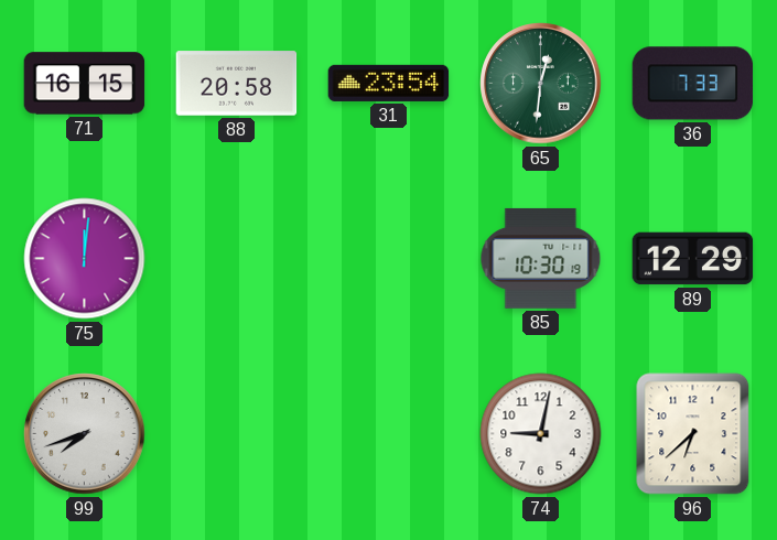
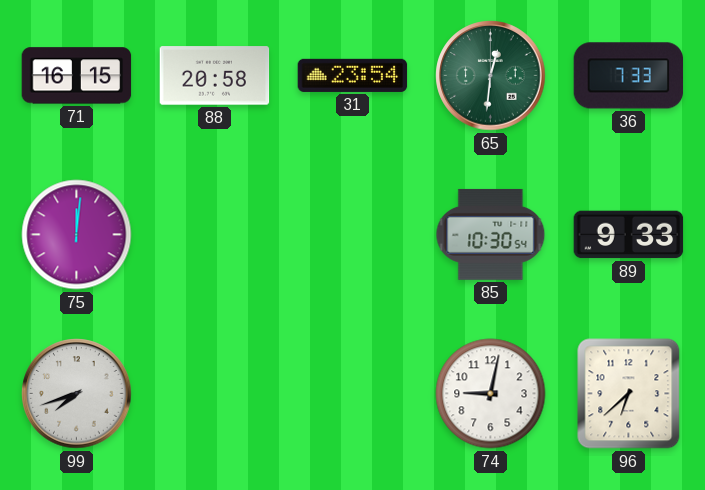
85: 10:30:19 -> 10:30:54 (491, 234)
89: 12:29 -> 9:33 (629, 235)
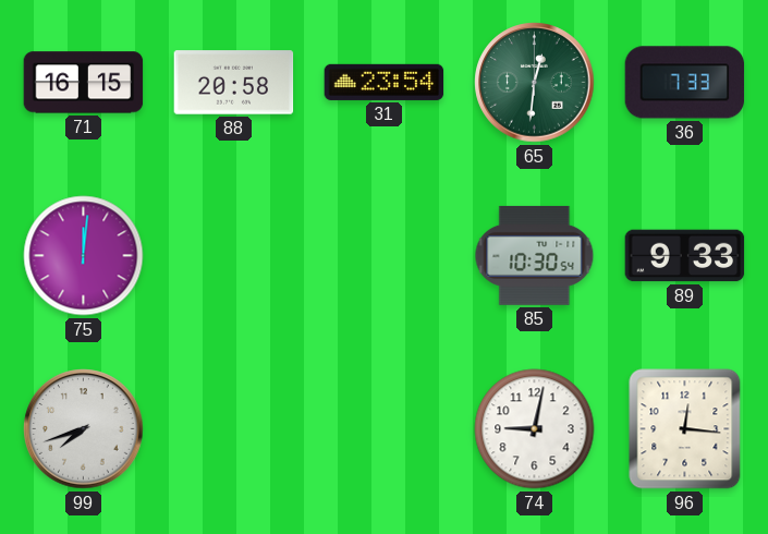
96: 6:38 -> 12:16 (685, 429)
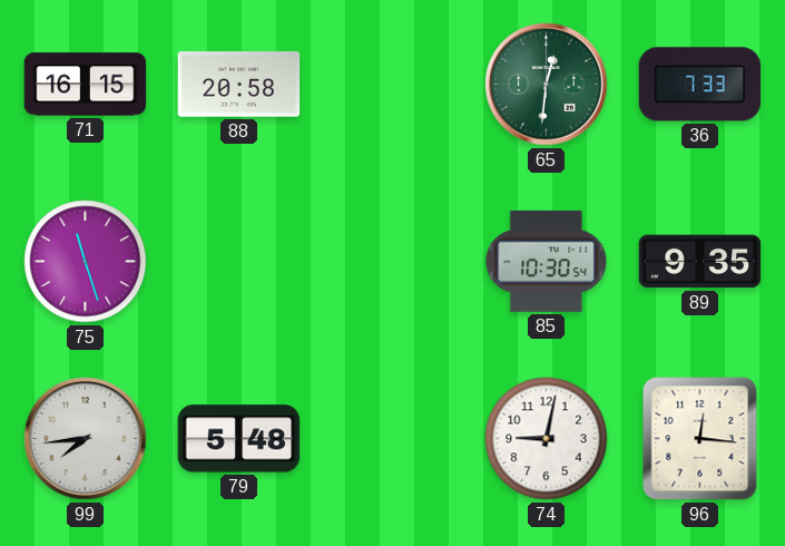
31: 23:54 -> none (385, 82)
75: 12:01 -> 11:27 (86, 262)
89: 9:33 -> 9:35 (700, 262)
99: 7:42 -> 7:44 (86, 439)
79: none -> 5:48 (239, 439)
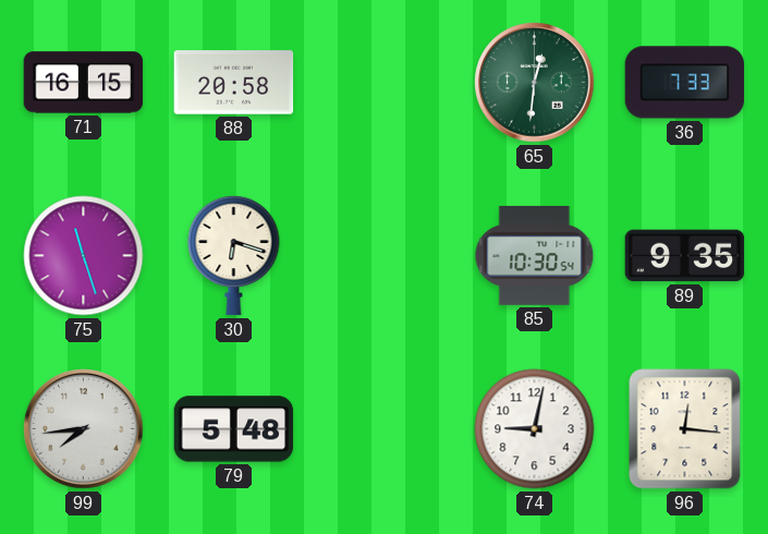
30: none -> 6:18 (234, 255)
